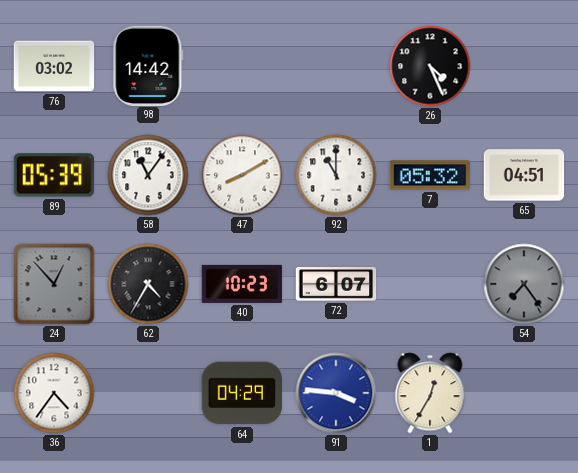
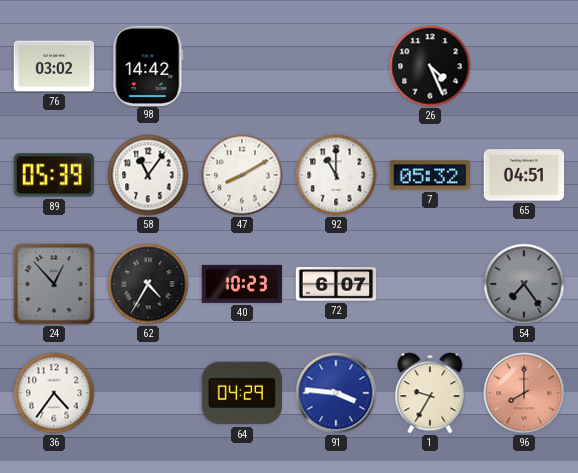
1: 12:35 -> 9:35 (430, 393)
96: none -> 8:00 (524, 393)
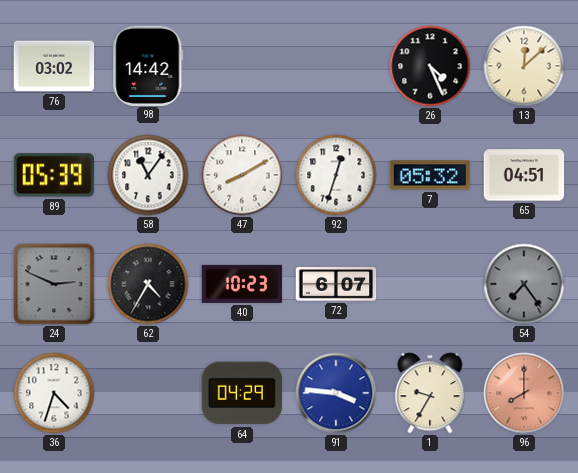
13: none -> 12:08 (524, 66)
92: 11:00 -> 12:33 (336, 175)
24: 12:53 -> 2:49 (54, 284)
36: 4:36 -> 4:33 (54, 393)
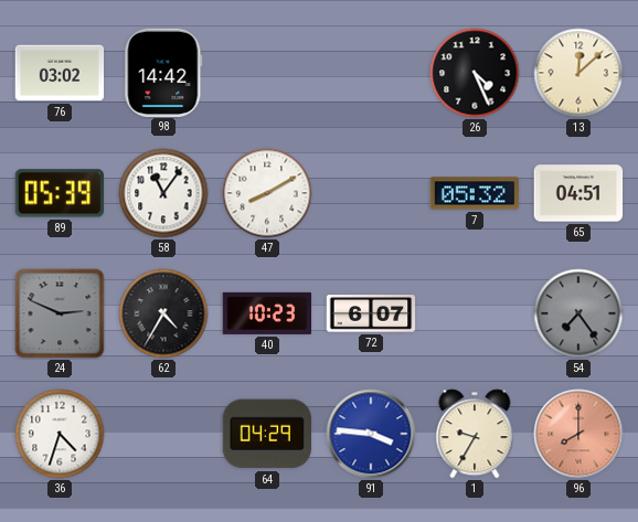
92: 12:33 -> none (336, 175)
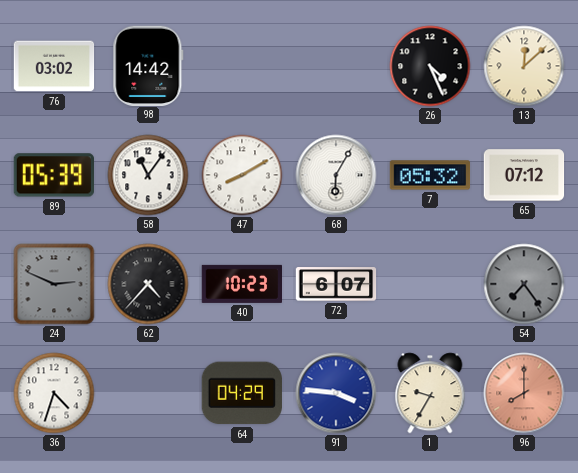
68: none -> 6:05 (336, 175)
65: 04:51 -> 07:12 (524, 175)
62: 4:35 -> 4:37 (148, 284)
